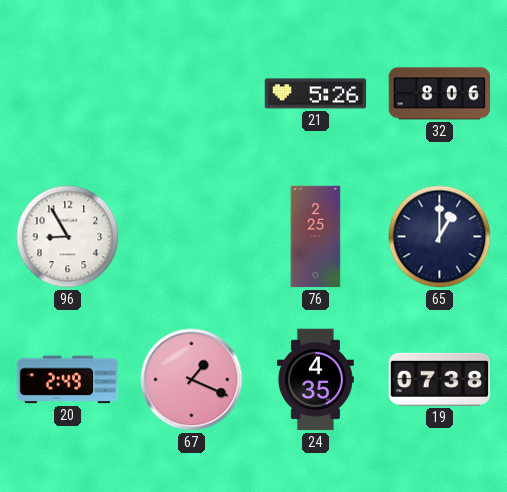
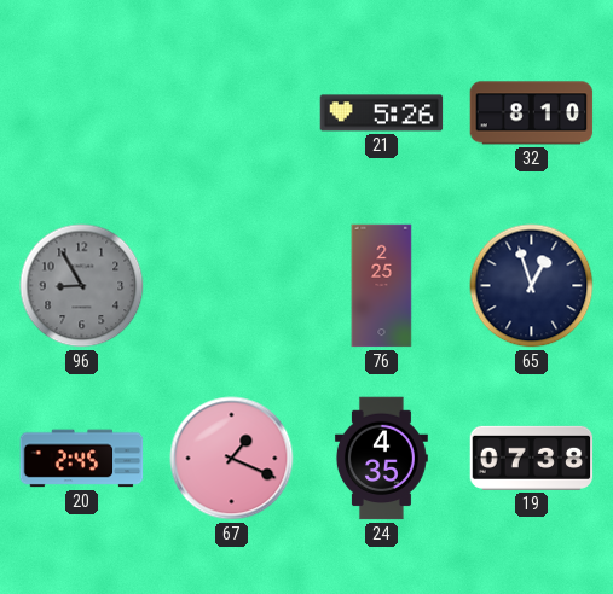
32: 8:06 -> 8:10 (532, 113)
96 dial: white -> grey (82, 286)
65: 1:00 -> 12:57 (532, 286)
20: 2:49 -> 2:45 (82, 459)
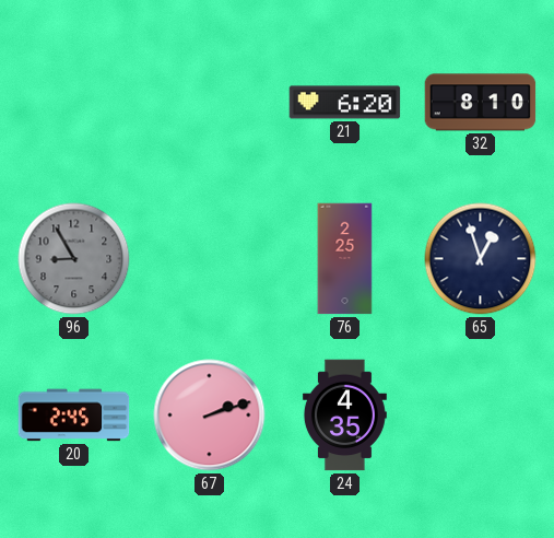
21: 5:26 -> 6:20 (345, 103)
67: 1:19 -> 2:12 (210, 416)
19: 07:38 -> none (532, 458)
